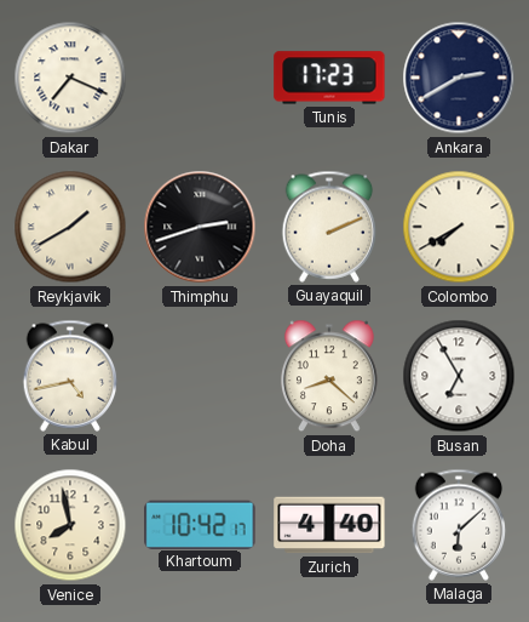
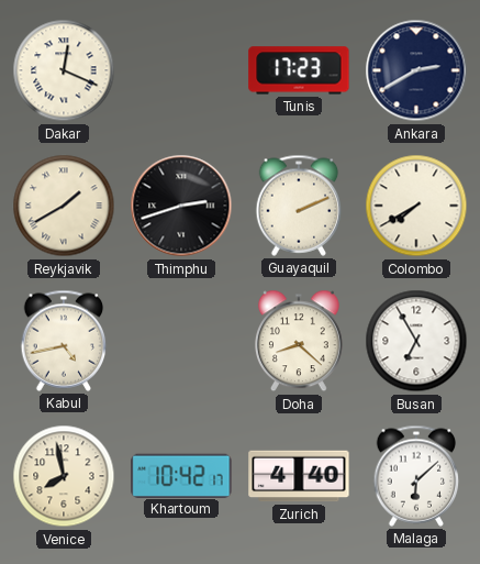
Dakar: 7:19 -> 12:19 (64, 70)
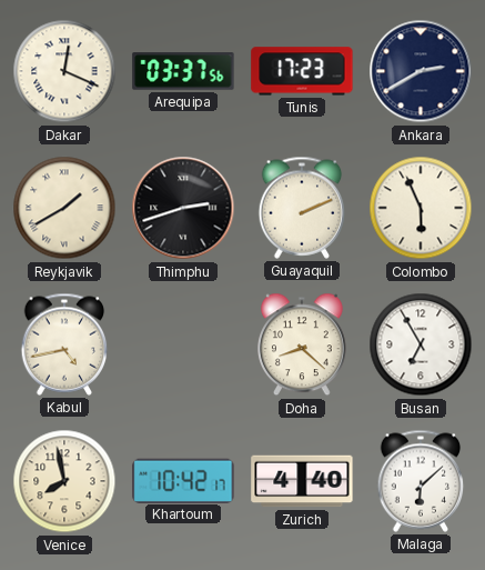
Arequipa: none -> 03:37 (183, 71)
Colombo: 7:40 -> 5:56 (421, 208)
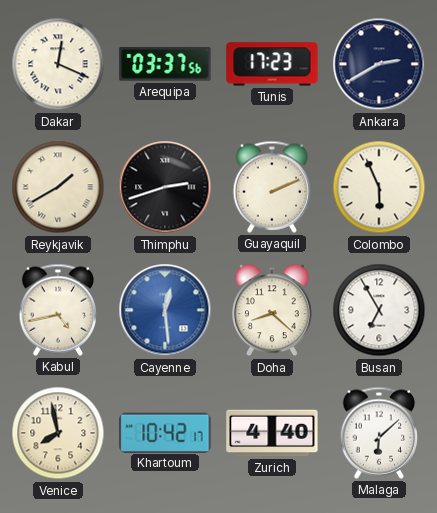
Cayenne: none -> 12:29 (165, 310)
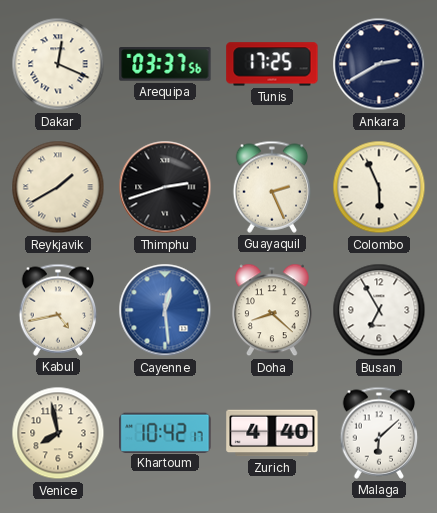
Tunis: 17:23 -> 17:25 (272, 64)
Guayaquil: 2:11 -> 2:26 (272, 187)
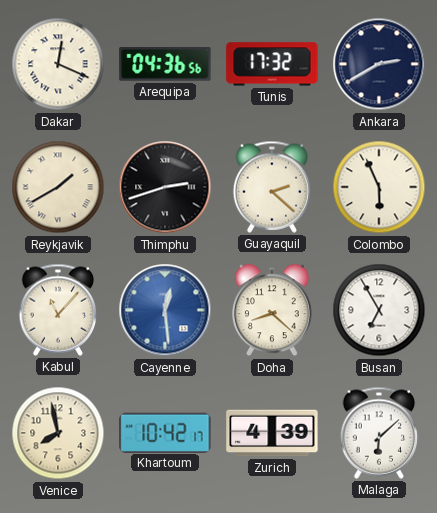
Arequipa: 03:37 -> 04:36 (165, 64)
Tunis: 17:25 -> 17:32 (272, 64)
Guayaquil: 2:26 -> 2:22 (272, 187)
Kabul: 4:43 -> 11:07 (58, 310)
Zurich: 4:40 -> 4:39 (272, 433)
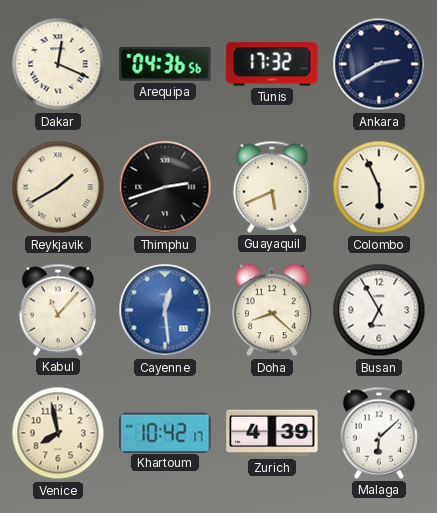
Guayaquil: 2:22 -> 5:41 (272, 187)
